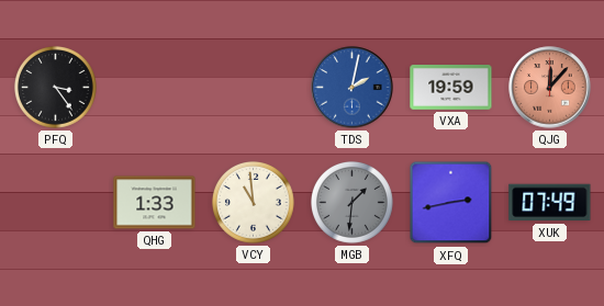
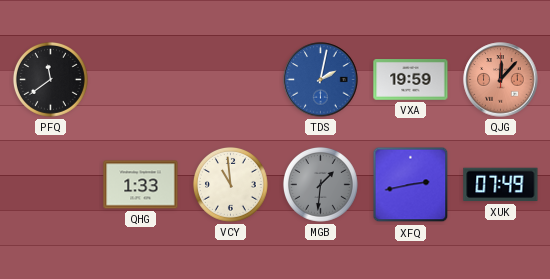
PFQ: 3:24 -> 11:39 (50, 79)
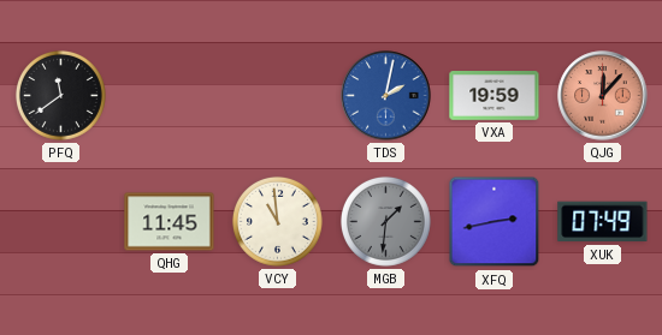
QHG: 1:33 -> 11:45 (170, 222)
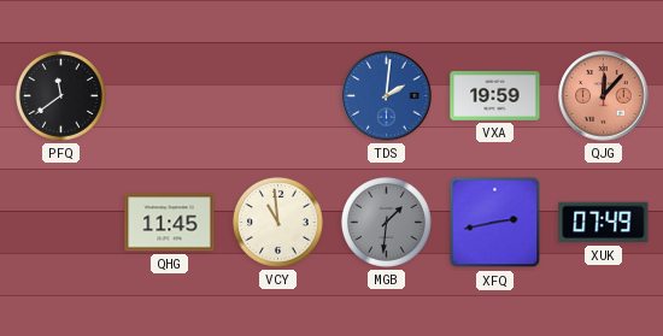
TDS: 2:02 -> 2:01 (387, 96)
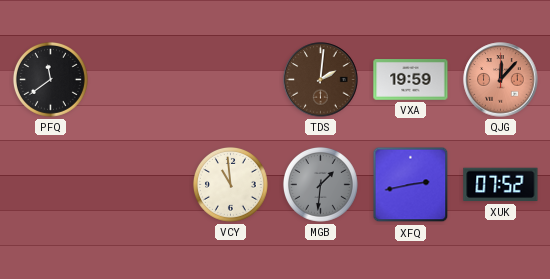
TDS dial: blue -> brown (321, 80)
QHG: 11:45 -> none (170, 223)
XUK: 07:49 -> 07:52 (501, 185)
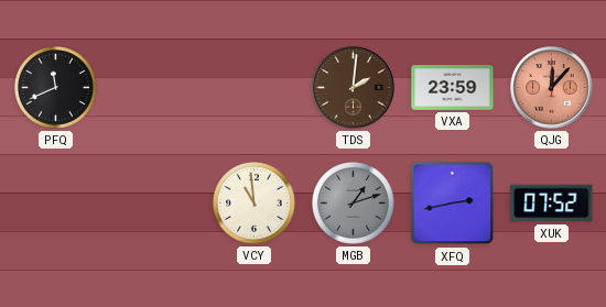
PFQ: 11:39 -> 11:41 (55, 87)
VXA: 19:59 -> 23:59 (453, 88)
MGB: 1:31 -> 1:12 (353, 202)
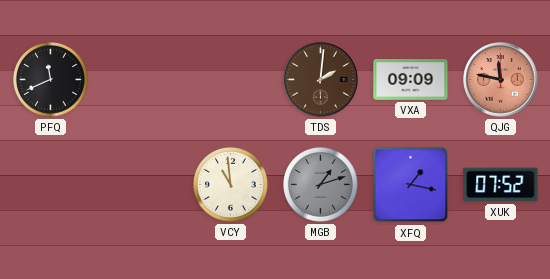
VXA: 23:59 -> 09:09 (411, 80)
QJG: 12:07 -> 11:47 (501, 80)
XFQ: 2:43 -> 1:17 (411, 185)
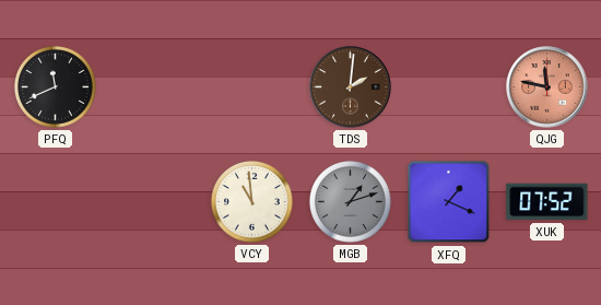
VXA: 09:09 -> none (411, 80)
XFQ: 1:17 -> 1:19 (449, 202)
